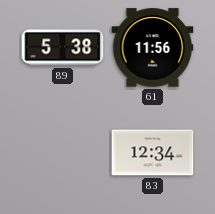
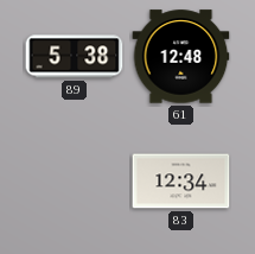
61: 11:56 -> 12:48 (181, 57)
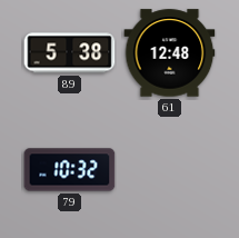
79: none -> 10:32 (70, 170)
83: 12:34 -> none (181, 182)
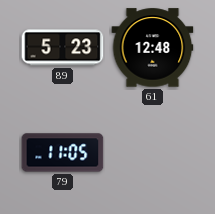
89: 5:38 -> 5:23 (63, 48)
79: 10:32 -> 11:05 (63, 153)
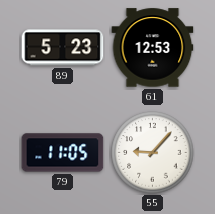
61: 12:48 -> 12:53 (153, 48)
55: none -> 9:07 (153, 153)
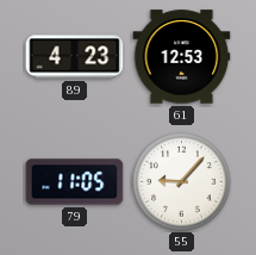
89: 5:23 -> 4:23 (75, 57)
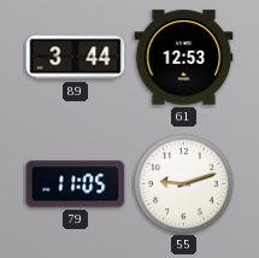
89: 4:23 -> 3:44 (76, 58)
55: 9:07 -> 9:12 (184, 184)
